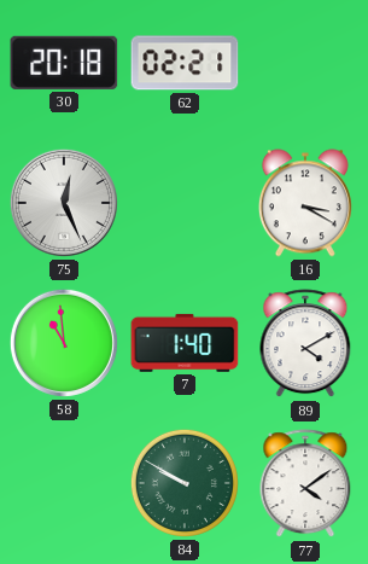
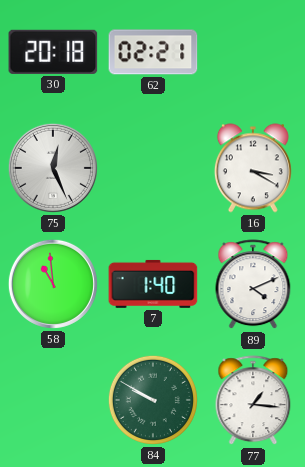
89: 4:10 -> 4:11 (253, 285)
77: 4:09 -> 1:16 (253, 401)
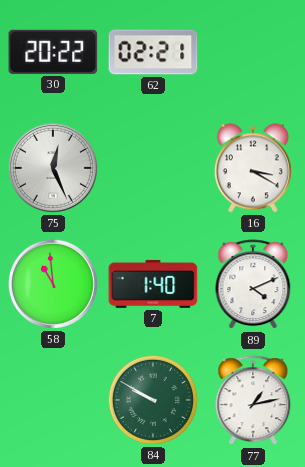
30: 20:18 -> 20:22 (53, 52)
77: 1:16 -> 1:13 (253, 401)
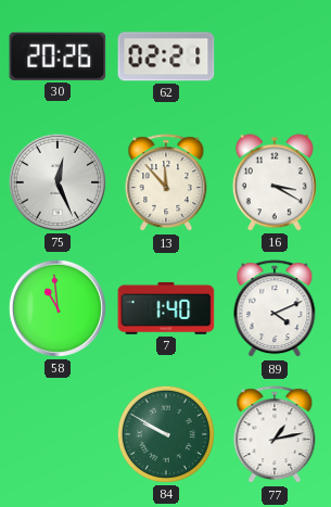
30: 20:22 -> 20:26 (58, 56)
13: none -> 11:53 (166, 183)
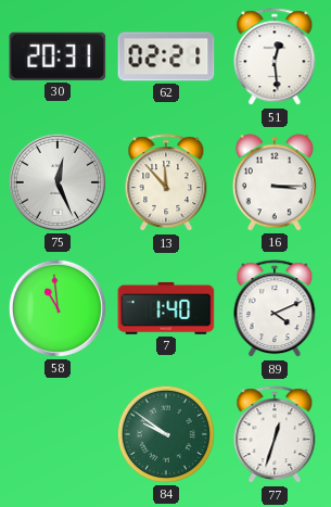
30: 20:26 -> 20:31 (58, 56)
51: none -> 12:29 (275, 58)
16: 3:20 -> 3:15 (275, 182)
84: 9:50 -> 9:51 (166, 434)
77: 1:13 -> 12:33 (275, 435)
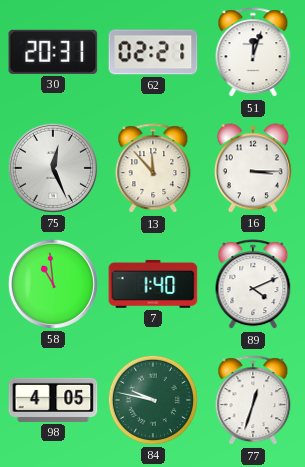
51: 12:29 -> 12:03 (253, 53)
98: none -> 4:05 (53, 400)
84: 9:51 -> 9:47 (153, 400)
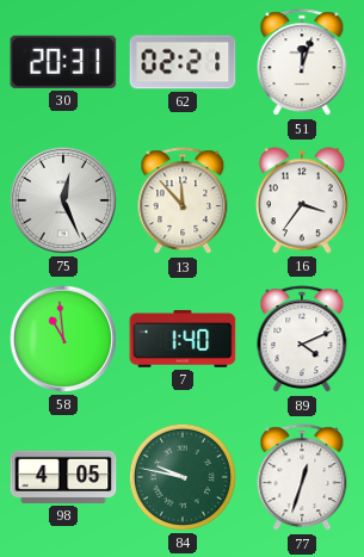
16: 3:15 -> 3:36 (302, 200)
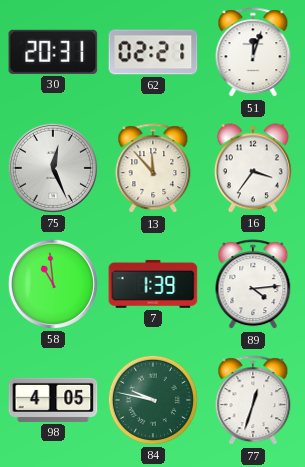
7: 1:40 -> 1:39 (153, 284)
89: 4:11 -> 4:14 (253, 285)
